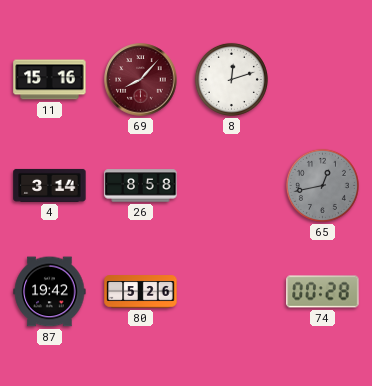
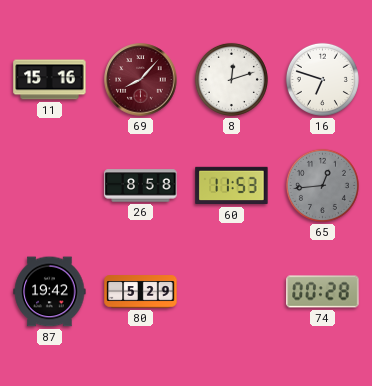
16: none -> 6:48 (322, 79)
4: 3:14 -> none (50, 185)
60: none -> 11:53 (232, 186)
65: 12:43 -> 12:44 (322, 185)
80: 5:26 -> 5:29 (141, 292)
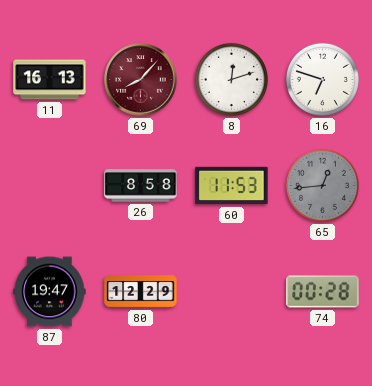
11: 15:16 -> 16:13 (50, 80)
87: 19:42 -> 19:47 (50, 292)
80: 5:29 -> 12:29 (141, 292)
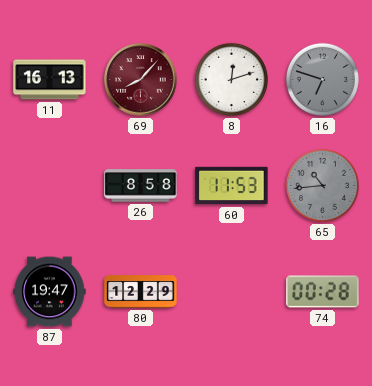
16 dial: white -> grey (322, 79)
65: 12:44 -> 10:44 (322, 185)
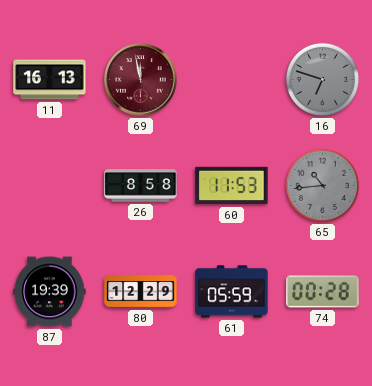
69: 8:07 -> 11:58 (141, 80)
8: 12:12 -> none (231, 79)
87: 19:47 -> 19:39 (50, 292)
61: none -> 05:59 (232, 292)
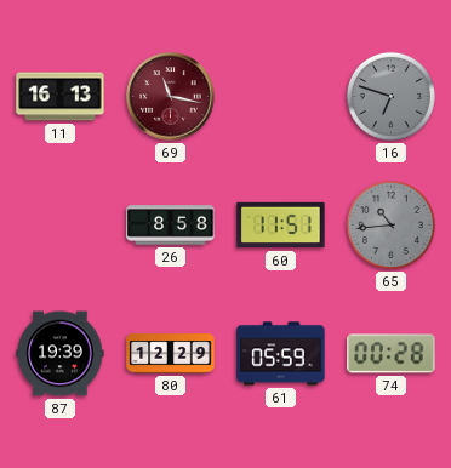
69: 11:58 -> 11:17 (171, 97)
60: 11:53 -> 11:51 (281, 226)
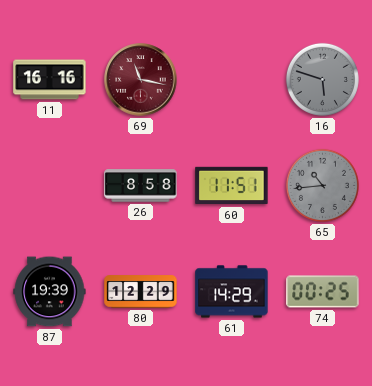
11: 16:13 -> 16:16 (50, 80)
16: 6:48 -> 5:48 (322, 79)
61: 05:59 -> 14:29 (232, 292)
74: 00:28 -> 00:25 (323, 292)
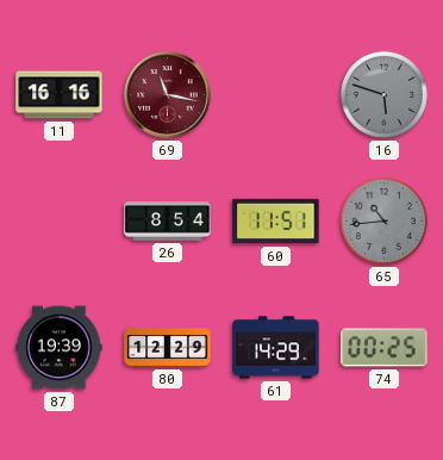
26: 8:58 -> 8:54 (168, 222)
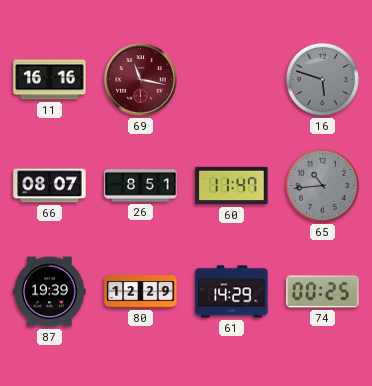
66: none -> 08:07 (50, 186)
26: 8:54 -> 8:51 (141, 186)
60: 11:51 -> 11:47 (232, 186)
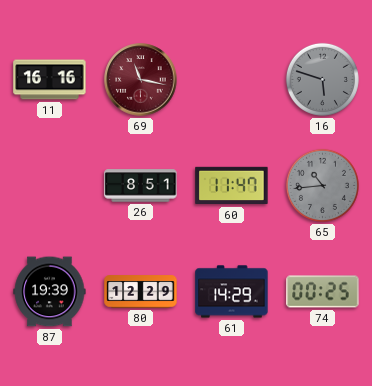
66: 08:07 -> none (50, 186)
